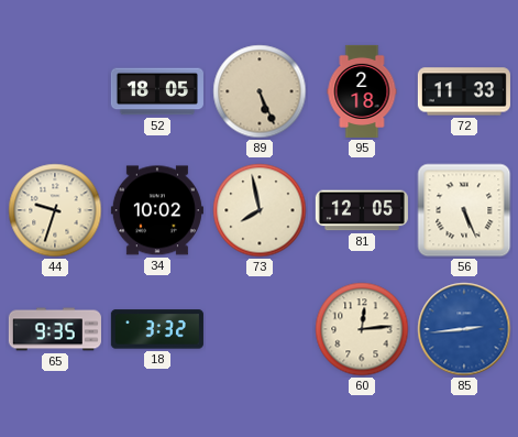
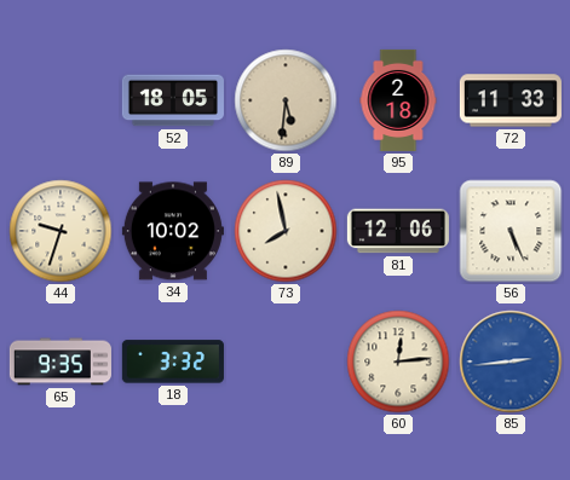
89: 5:26 -> 5:31 (286, 100)
81: 12:05 -> 12:06 (398, 231)
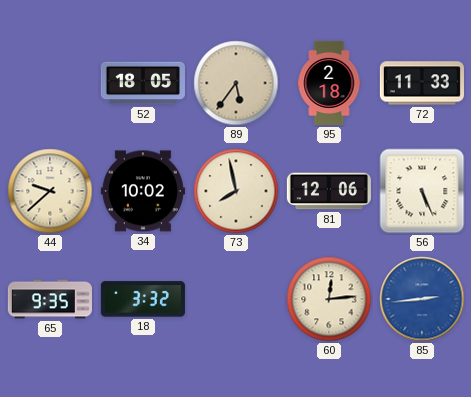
89: 5:31 -> 5:36 (236, 83)
44: 9:33 -> 9:38 (50, 191)
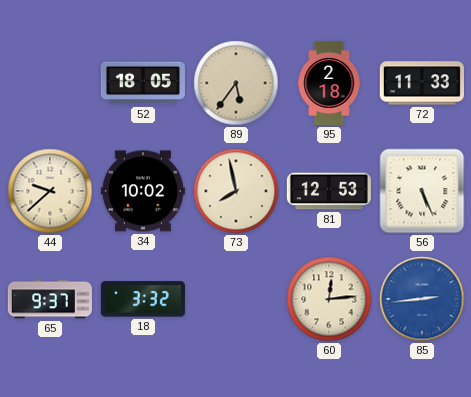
81: 12:06 -> 12:53 (329, 191)
65: 9:35 -> 9:37 (50, 299)
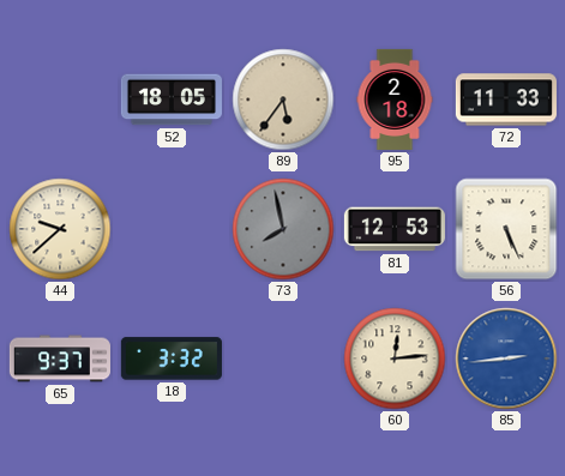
34: 10:02 -> none (143, 191)
73 dial: cream -> grey (283, 229)
